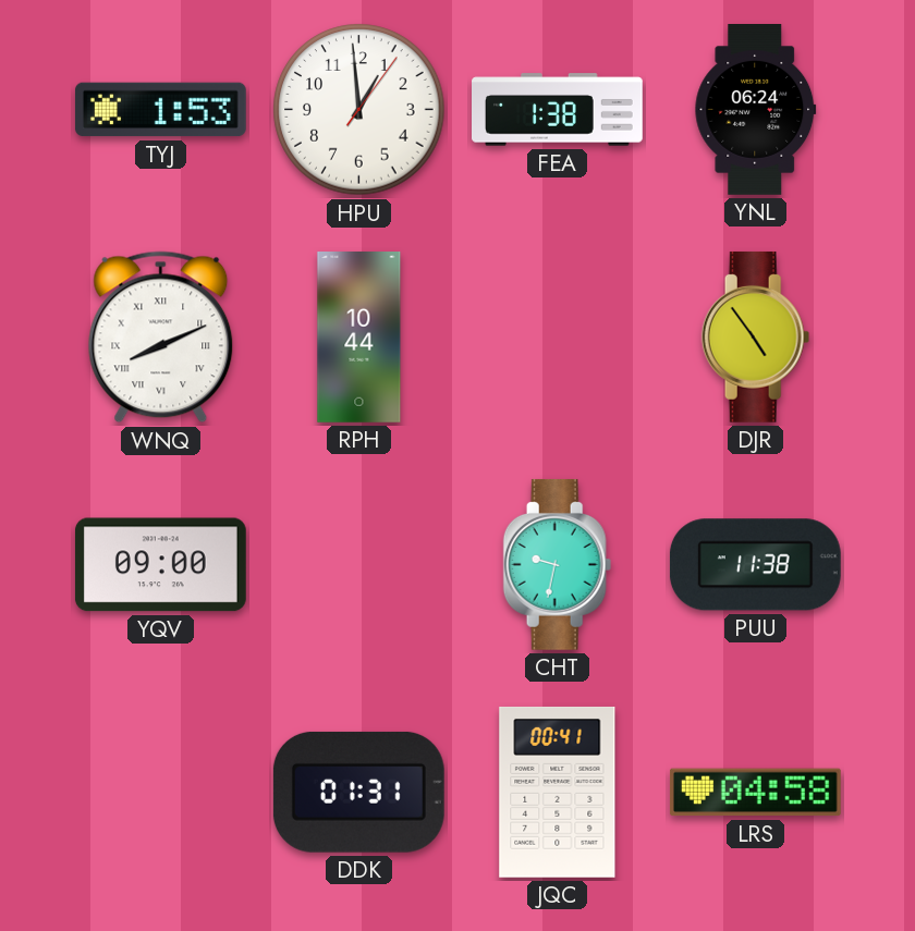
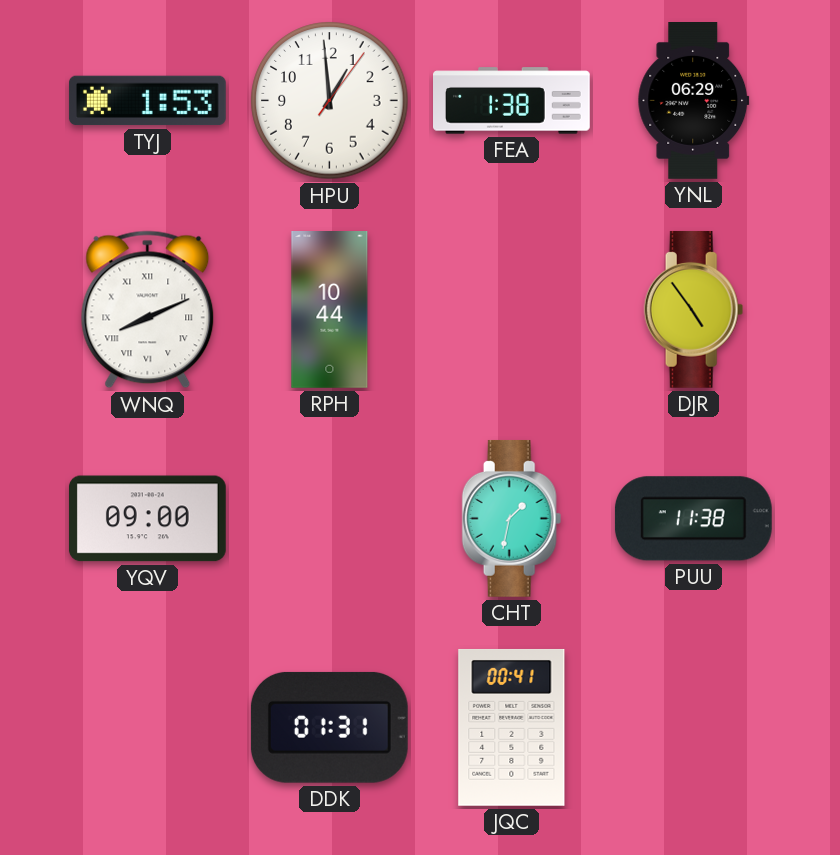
YNL: 06:24 -> 06:29 (694, 101)
CHT: 9:32 -> 1:32 (512, 518)
LRS: 04:58 -> none (755, 793)
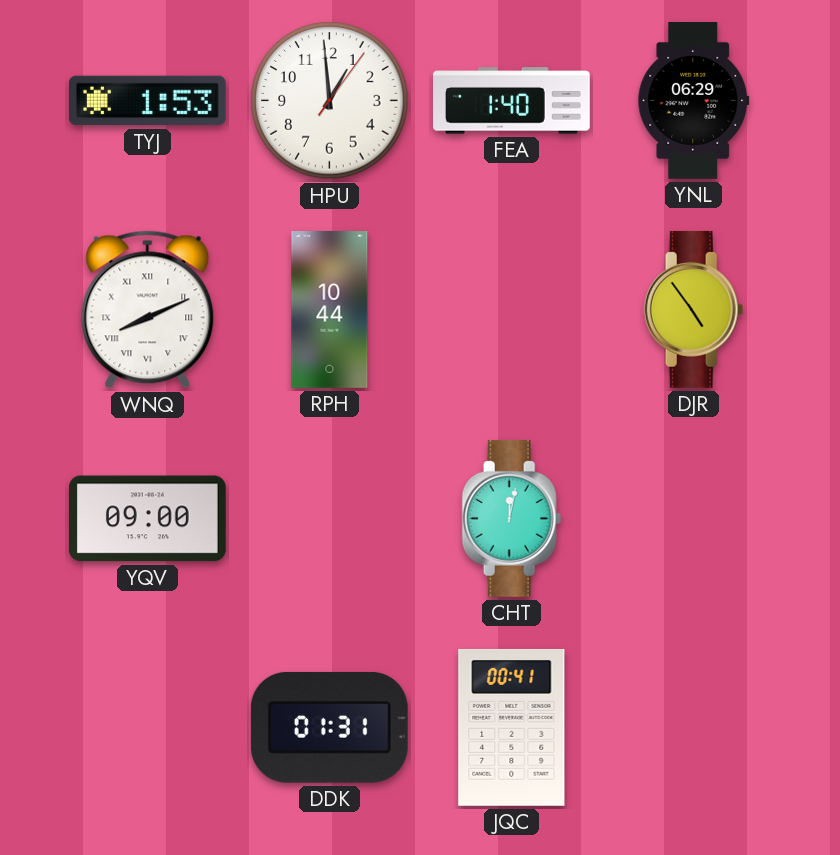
FEA: 1:38 -> 1:40 (512, 101)
CHT: 1:32 -> 12:02 (512, 518)
PUU: 11:38 -> none (693, 519)
